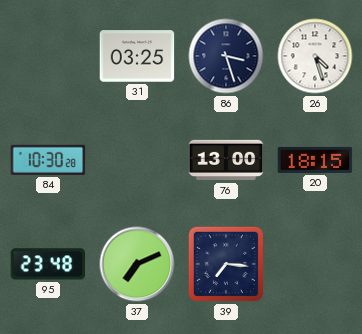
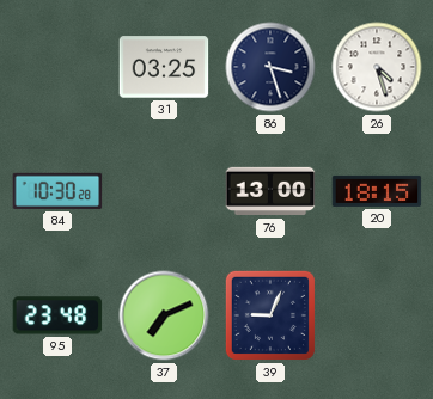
39: 7:16 -> 9:04 (270, 315)
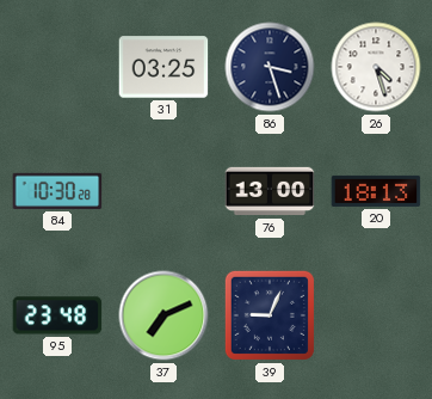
20: 18:15 -> 18:13 (376, 191)
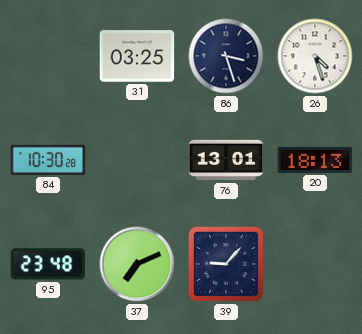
76: 13:00 -> 13:01 (226, 160)
39: 9:04 -> 9:07 (226, 264)
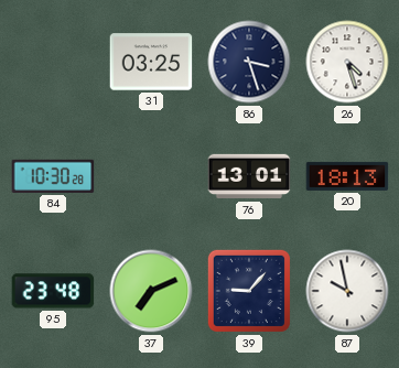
87: none -> 9:58 (347, 291)
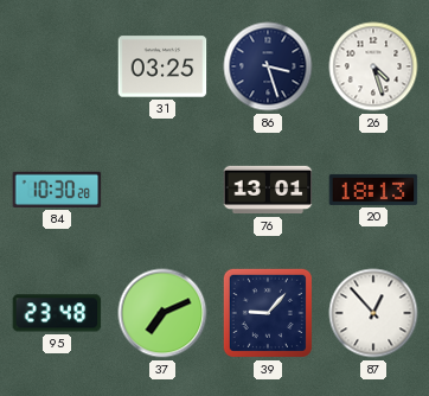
87: 9:58 -> 12:53 (373, 313)
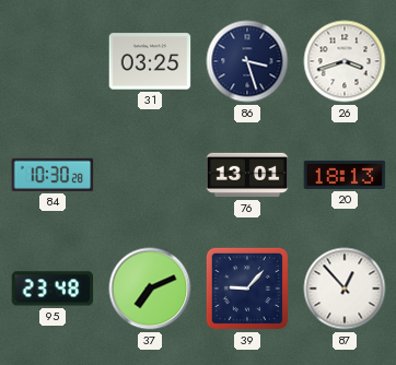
26: 4:27 -> 3:42 (345, 61)
